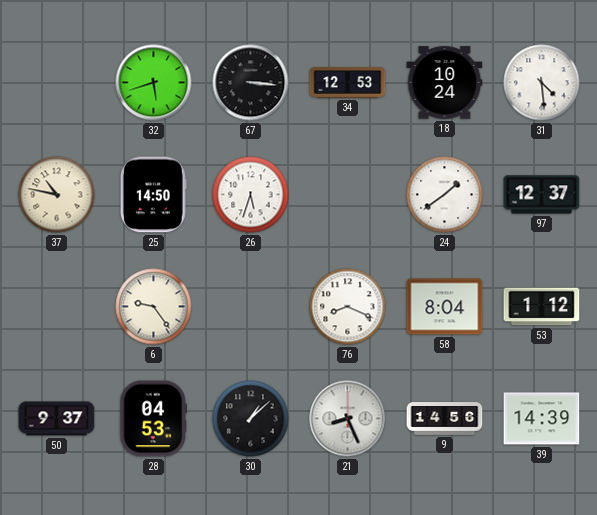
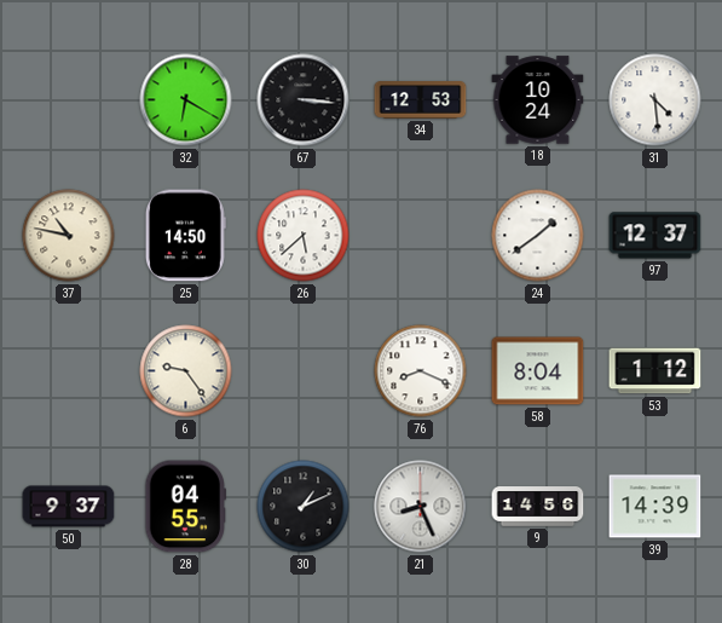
32: 5:42 -> 6:20 (186, 100)
26: 5:33 -> 5:38 (304, 236)
28: 04:53 -> 04:55 (186, 507)
30: 1:08 -> 1:11 (304, 507)
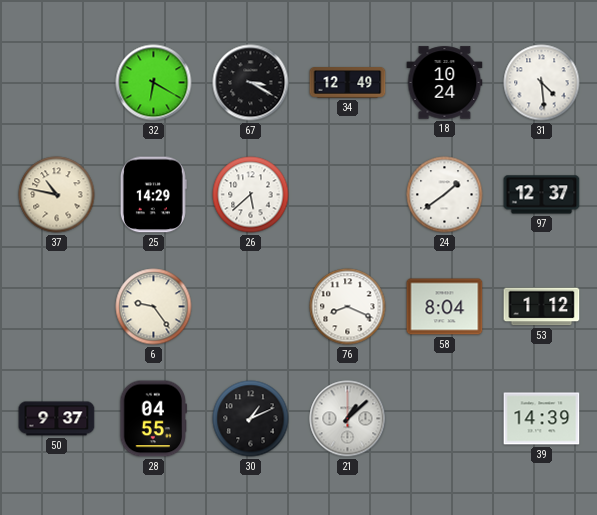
67: 3:16 -> 3:20 (251, 83)
34: 12:53 -> 12:49 (348, 83)
25: 14:50 -> 14:29 (153, 195)
21: 8:26 -> 1:08 (348, 419)
9: 14:56 -> none (538, 507)
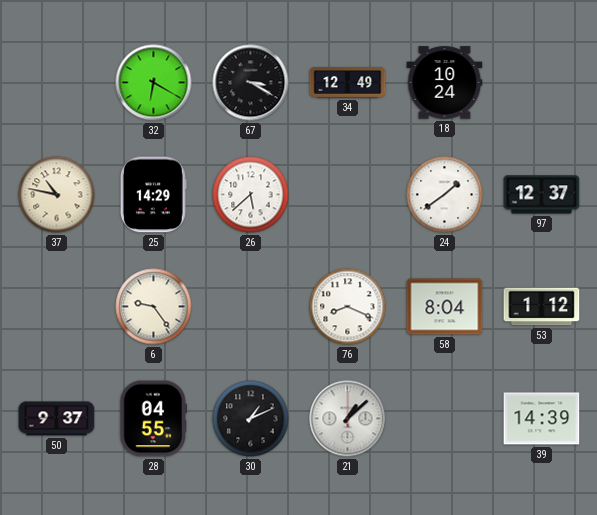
31: 4:29 -> none (542, 83)
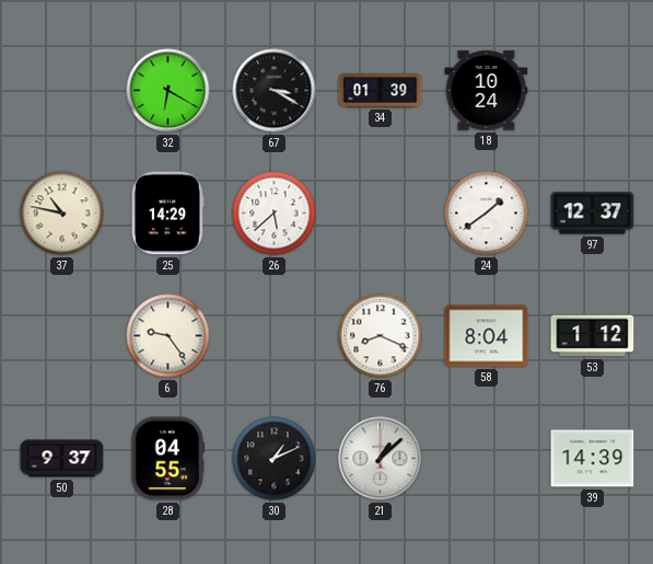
34: 12:49 -> 01:39 (381, 91)
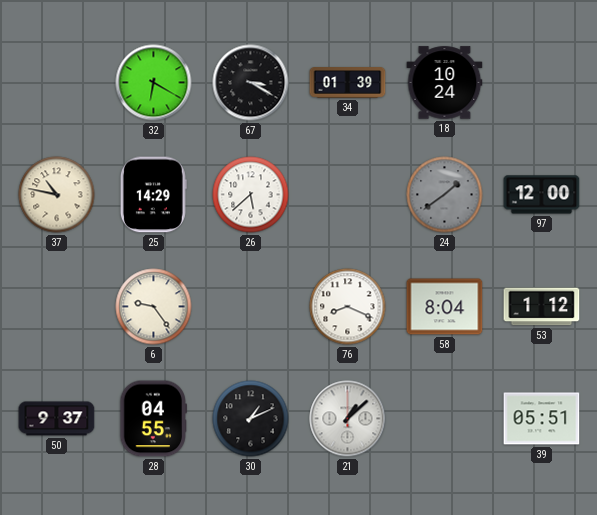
24 dial: white -> grey (445, 195)
97: 12:37 -> 12:00 (542, 195)
39: 14:39 -> 05:51 (542, 419)
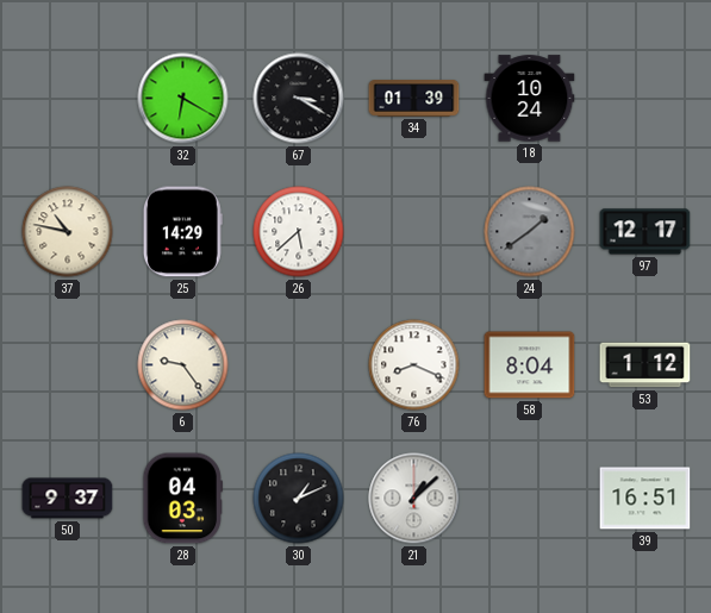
97: 12:00 -> 12:17 (645, 232)
28: 04:55 -> 04:03 (183, 499)
39: 05:51 -> 16:51 (645, 499)
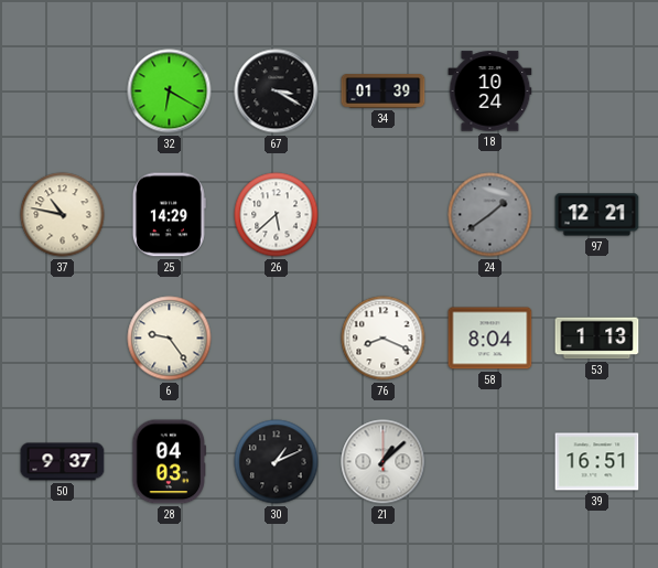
97: 12:17 -> 12:21 (597, 215)
53: 1:12 -> 1:13 (597, 339)
